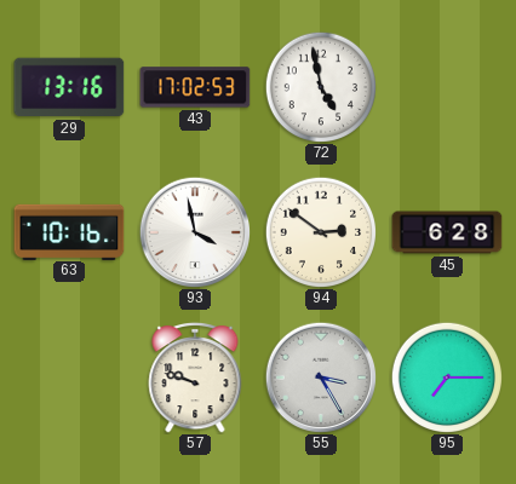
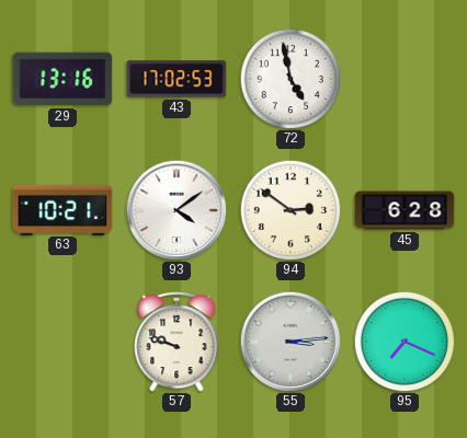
63: 10:16 -> 10:21 (62, 209)
93: 3:58 -> 4:09 (176, 210)
55: 3:25 -> 3:14 (291, 342)
95: 7:15 -> 7:19 (405, 342)
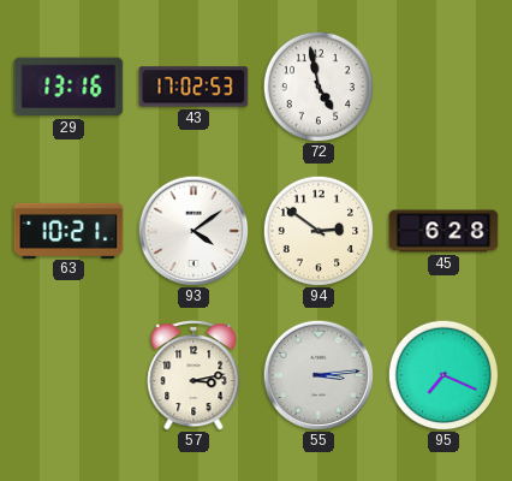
57: 9:48 -> 3:13 (194, 376)
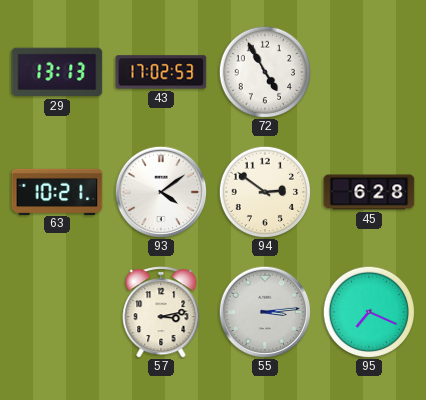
29: 13:16 -> 13:13 (57, 72)
72: 4:58 -> 4:55 (265, 72)
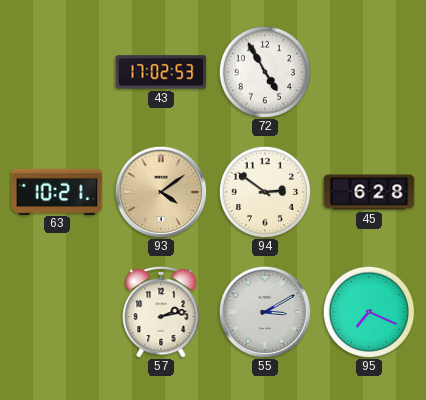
29: 13:13 -> none (57, 72)
93 dial: white -> champagne (161, 192)
57: 3:13 -> 2:13 (161, 313)
55: 3:14 -> 3:10 (265, 312)
